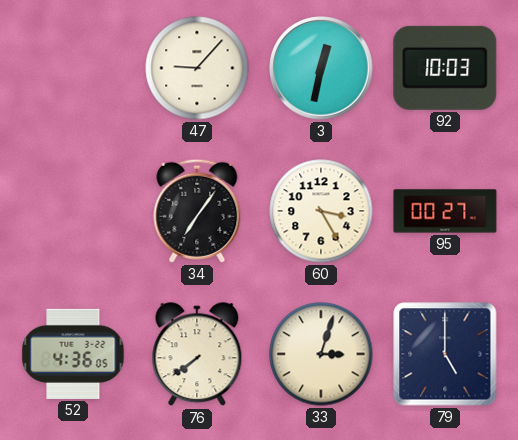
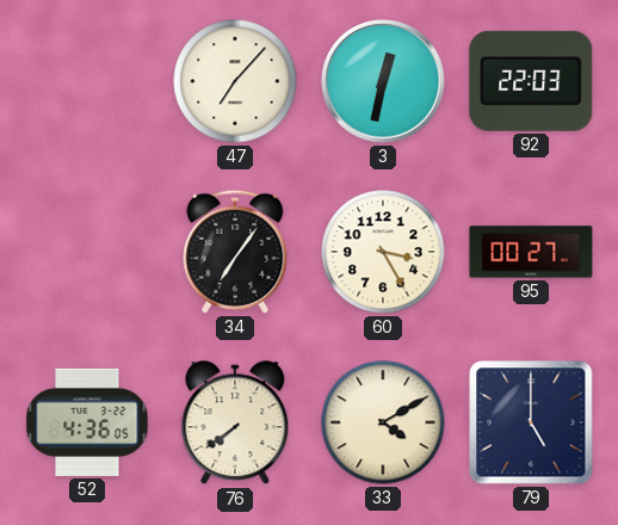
47: 9:07 -> 7:07 (235, 81)
92: 10:03 -> 22:03 (531, 81)
33: 3:03 -> 4:10 (383, 422)
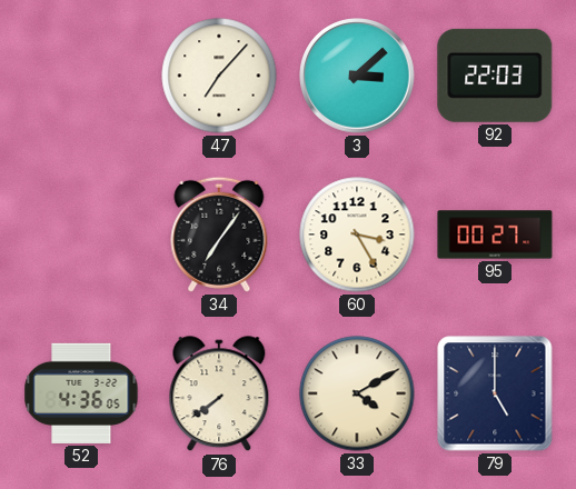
3: 12:32 -> 3:08 (357, 76)
